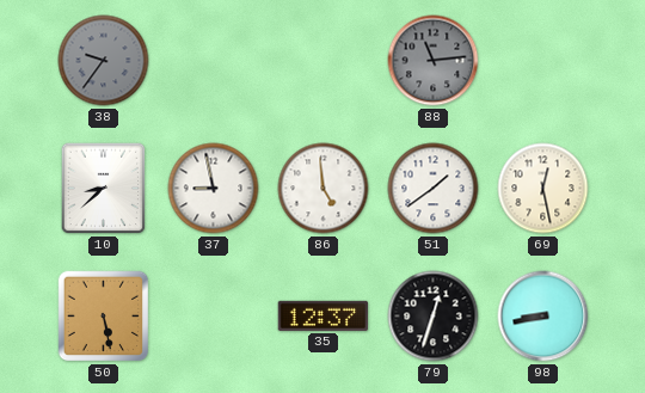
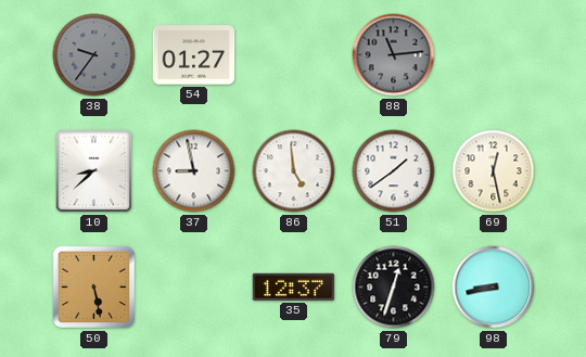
54: none -> 01:27 (194, 55)
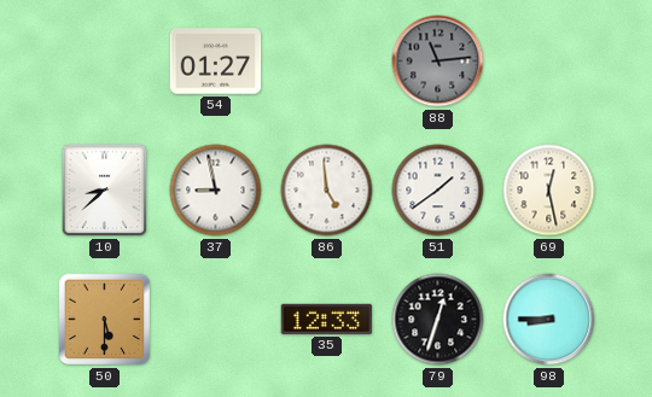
38: 9:36 -> none (94, 55)
50: 5:28 -> 5:30 (105, 320)
35: 12:37 -> 12:33 (327, 319)
98: 8:43 -> 8:45 (549, 320)
